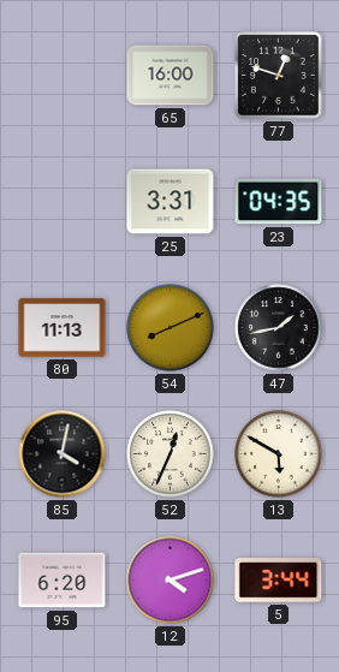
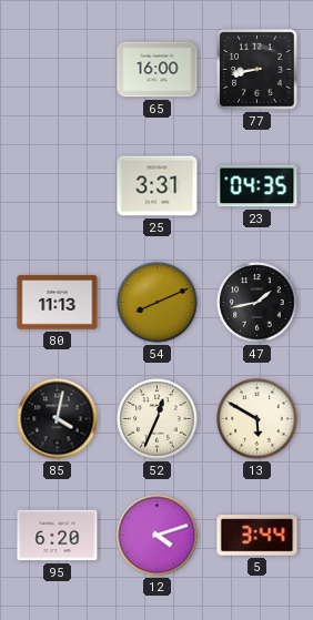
77: 12:48 -> 8:43 (258, 70)
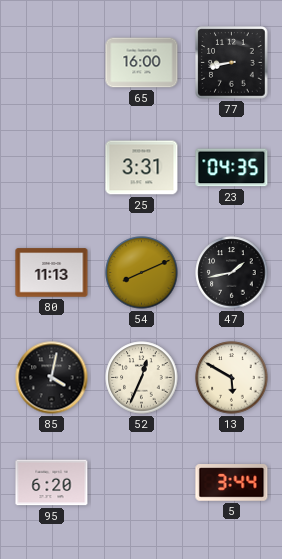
12: 4:12 -> none (158, 536)
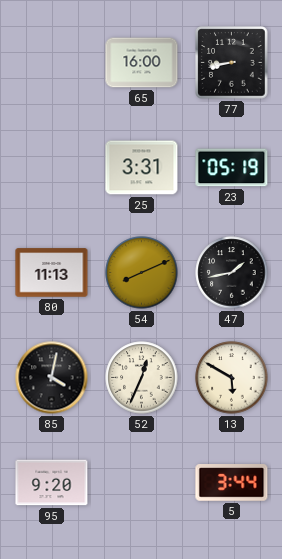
23: 04:35 -> 05:19 (232, 168)
95: 6:20 -> 9:20 (52, 483)
